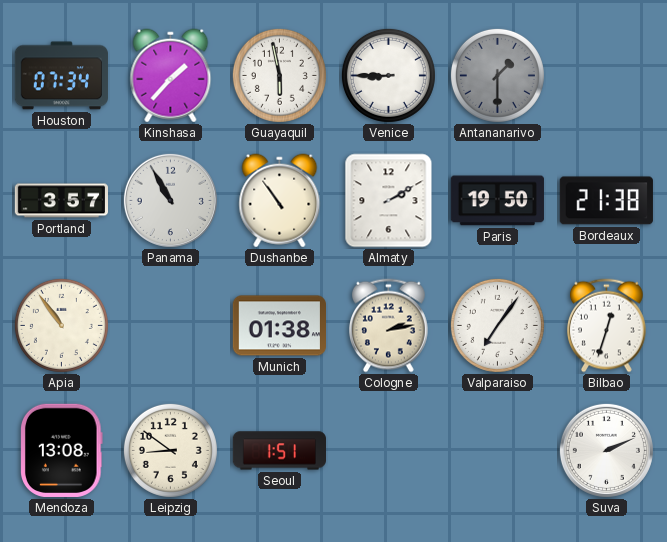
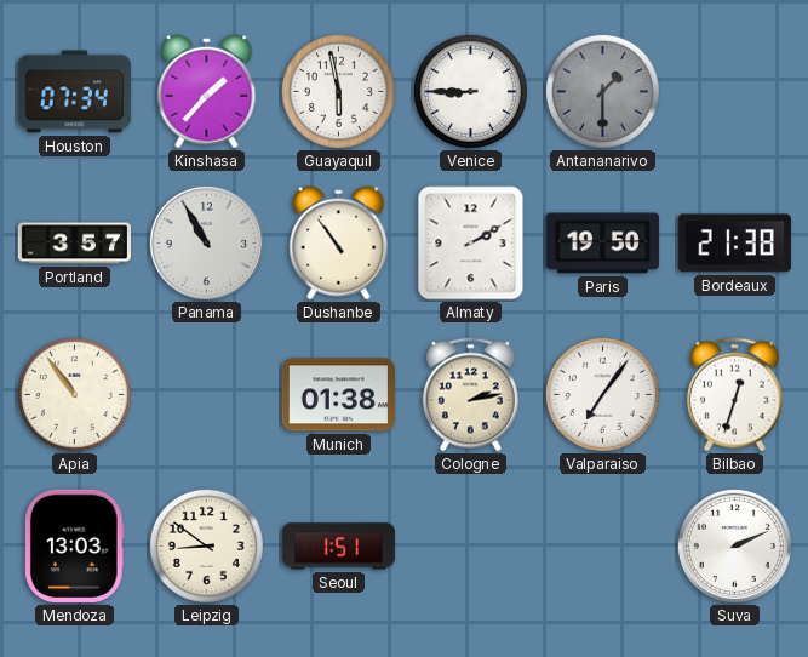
Mendoza: 13:08 -> 13:03 (75, 545)
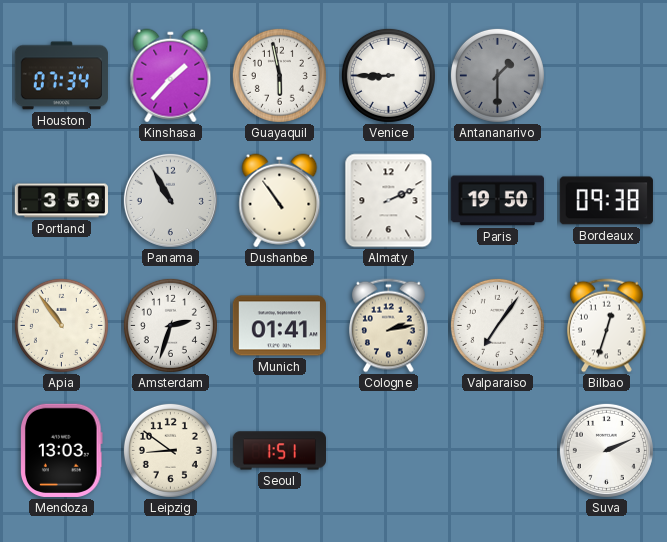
Portland: 3:57 -> 3:59 (61, 201)
Almaty: 2:10 -> 2:11 (389, 201)
Bordeaux: 21:38 -> 09:38 (606, 201)
Amsterdam: none -> 2:33 (170, 325)
Munich: 01:38 -> 01:41 (279, 326)
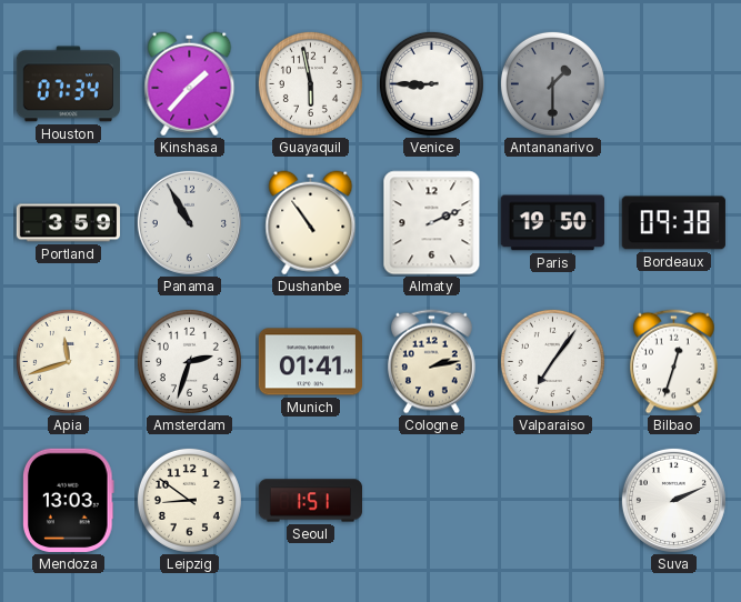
Apia: 10:54 -> 11:42 (68, 361)
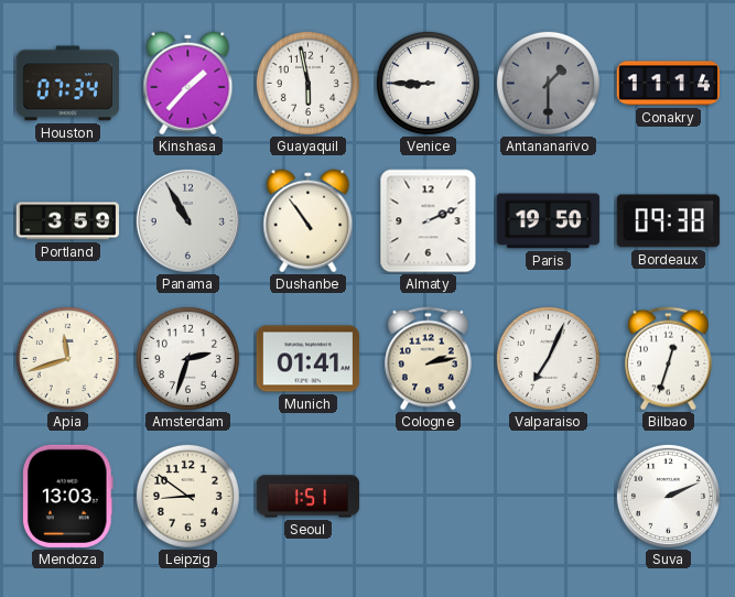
Conakry: none -> 11:14 (668, 84)
Valparaiso: 7:06 -> 7:04 (548, 358)
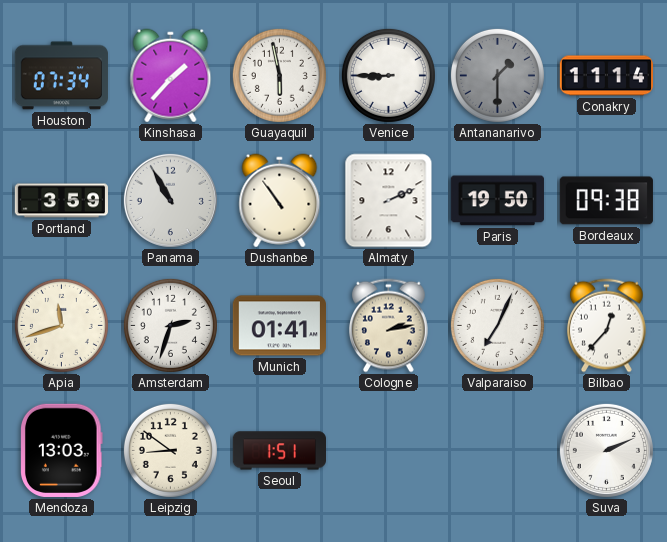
Bilbao: 12:33 -> 12:37 (607, 326)
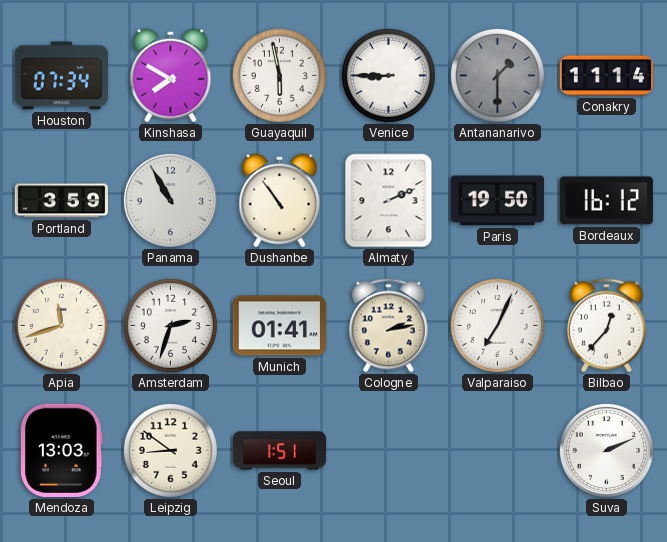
Kinshasa: 1:37 -> 7:50 (171, 76)
Bordeaux: 09:38 -> 16:12 (606, 201)
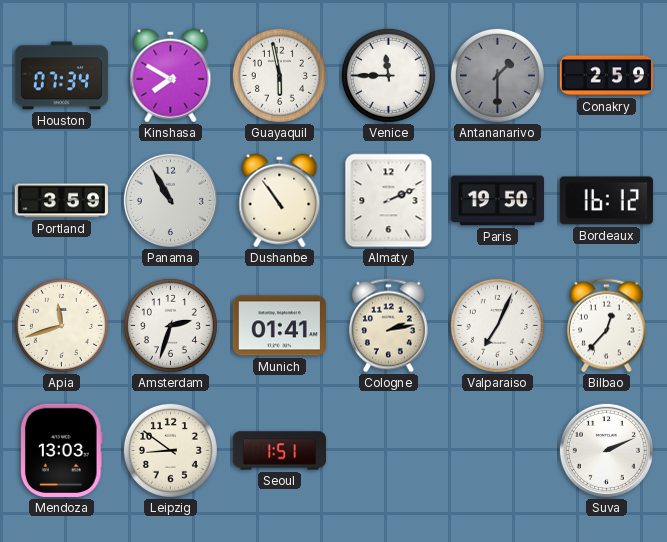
Venice: 8:45 -> 11:45 (388, 75)
Conakry: 11:14 -> 2:59 (606, 76)
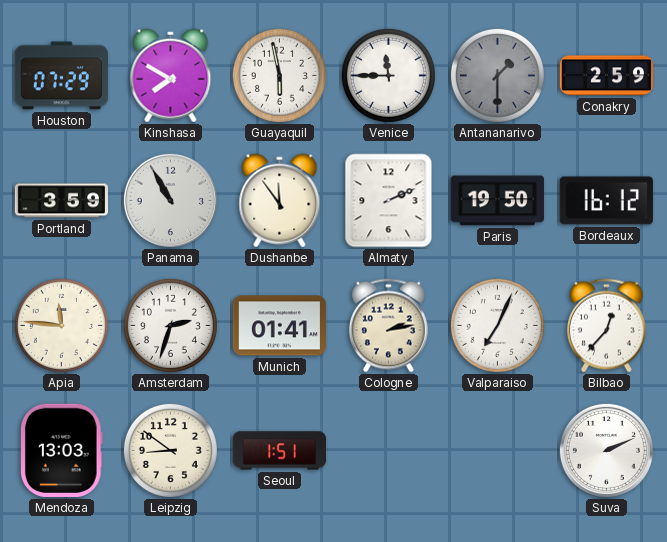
Houston: 07:34 -> 07:29 (61, 76)
Dushanbe: 10:54 -> 11:54 (280, 201)
Apia: 11:42 -> 11:46 (61, 325)
